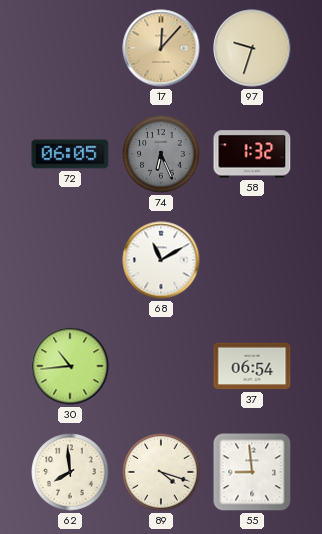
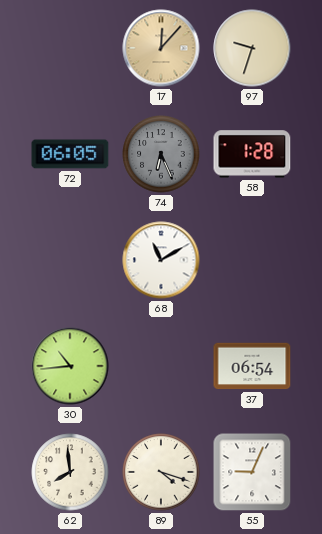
58: 1:32 -> 1:28 (252, 154)
55: 8:59 -> 9:04 (252, 472)
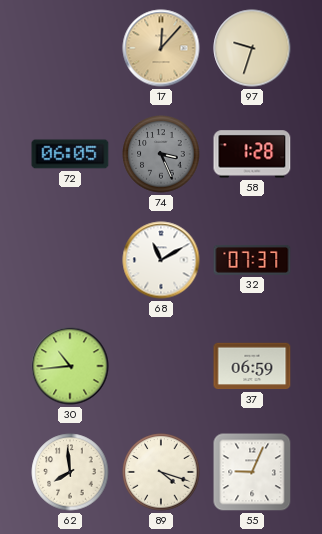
74: 6:26 -> 3:26 (161, 154)
32: none -> 07:37 (252, 260)
37: 06:54 -> 06:59 (252, 366)
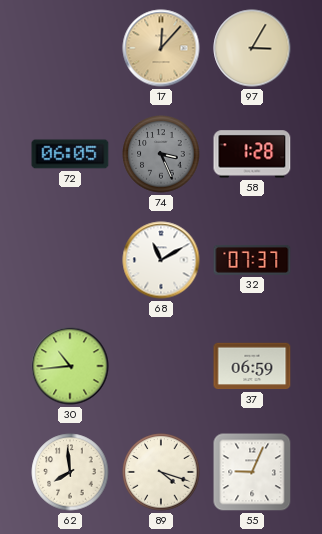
97: 9:33 -> 3:05 (252, 48)
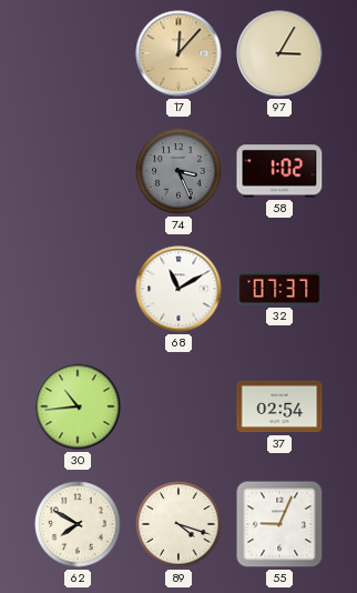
72: 06:05 -> none (70, 154)
58: 1:28 -> 1:02 (279, 171)
37: 06:59 -> 02:54 (279, 406)
62: 7:59 -> 7:50 (78, 524)
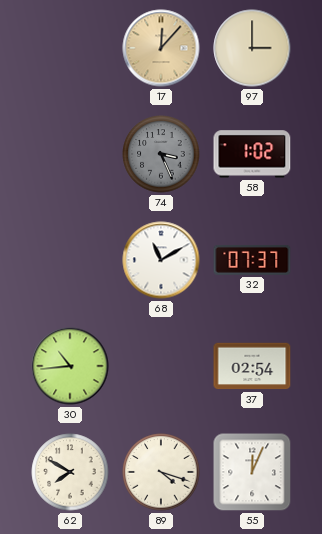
97: 3:05 -> 3:00 (252, 48)
55: 9:04 -> 12:04 (252, 472)
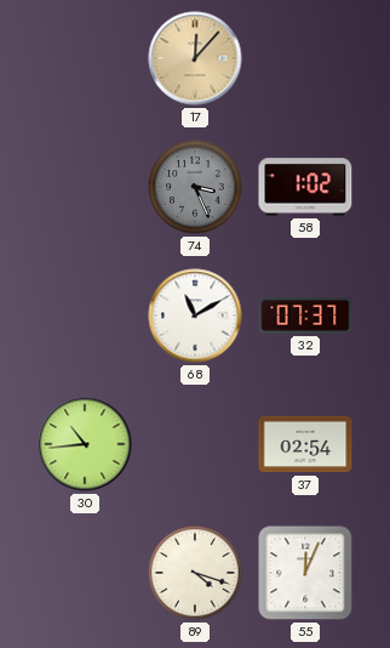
97: 3:00 -> none (252, 48)
62: 7:50 -> none (70, 472)
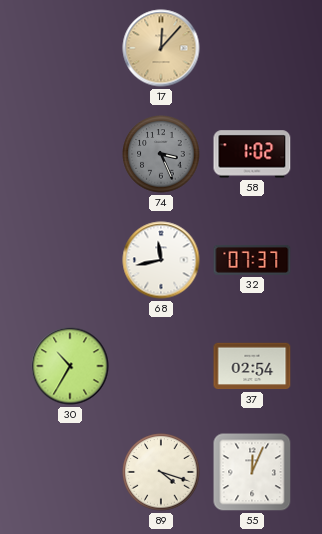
68: 11:10 -> 11:43 (161, 260)
30: 10:44 -> 10:35 (70, 366)
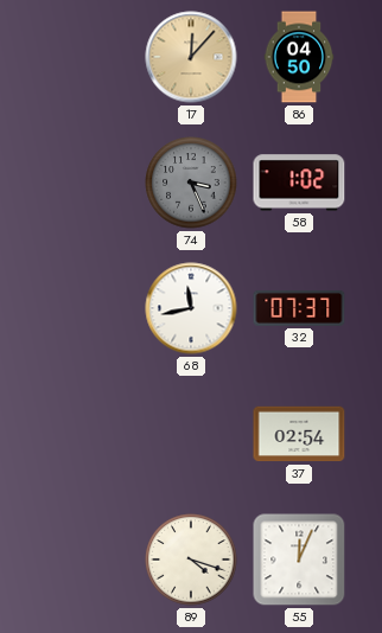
86: none -> 04:50 (299, 57)
30: 10:35 -> none (70, 366)
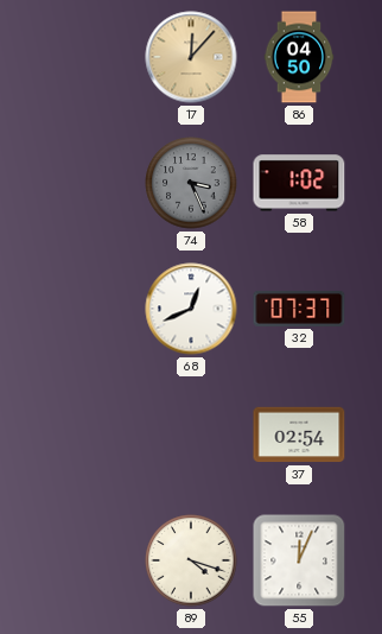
68: 11:43 -> 12:41 (191, 309)
